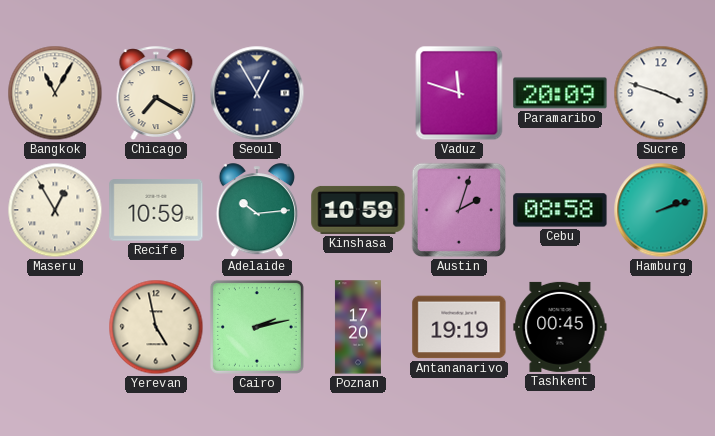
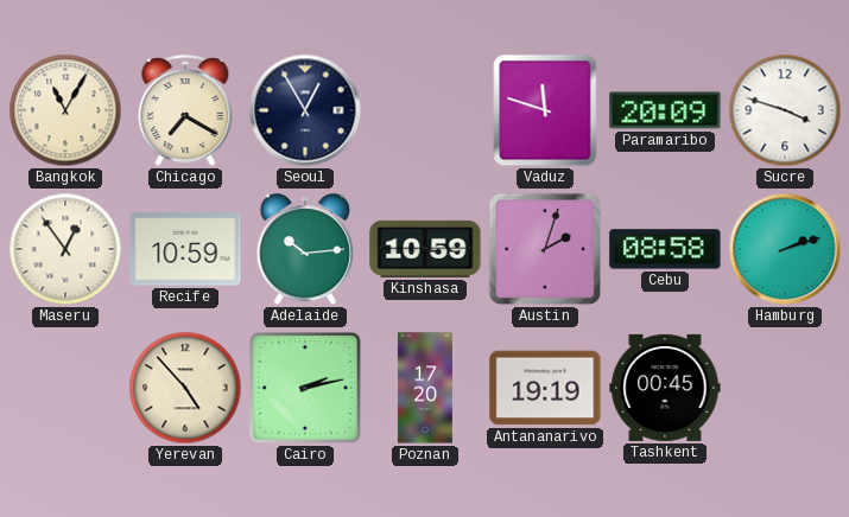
Maseru: 12:55 -> 12:54 (65, 249)
Yerevan: 4:58 -> 4:53 (185, 388)
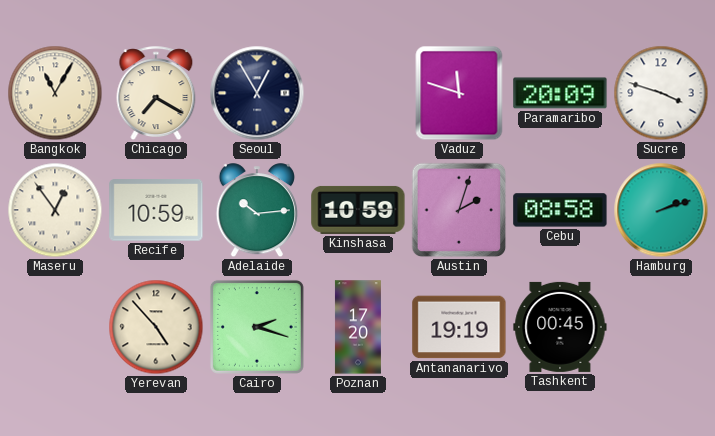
Cairo: 2:13 -> 2:18 (257, 327)
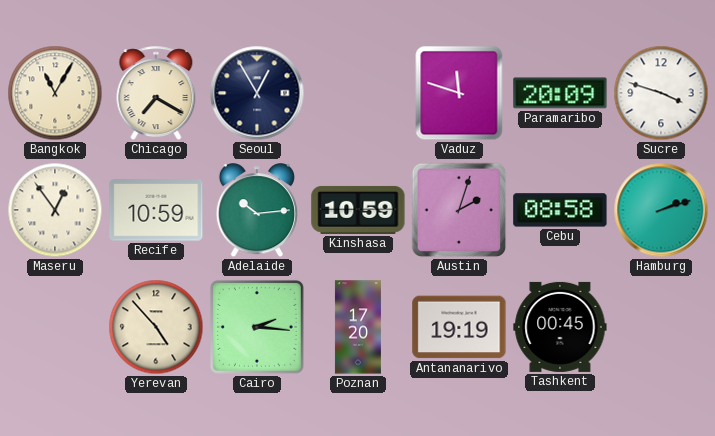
Cairo: 2:18 -> 2:16 (257, 327)
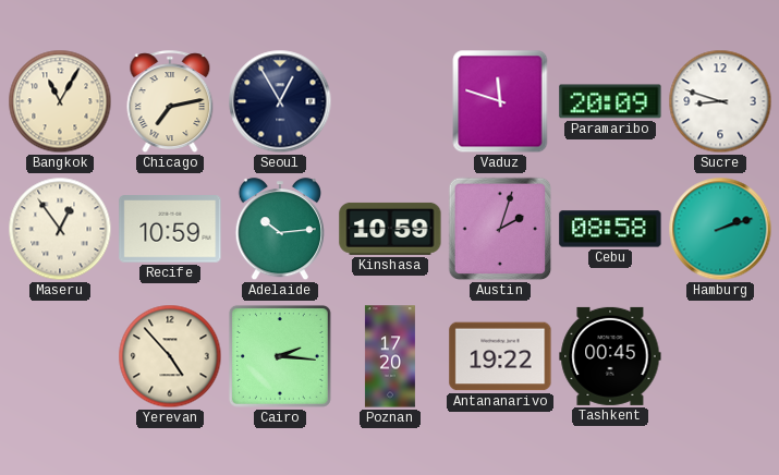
Chicago: 7:20 -> 7:13 (170, 102)
Sucre: 3:48 -> 8:48 (720, 101)
Antananarivo: 19:19 -> 19:22 (500, 356)
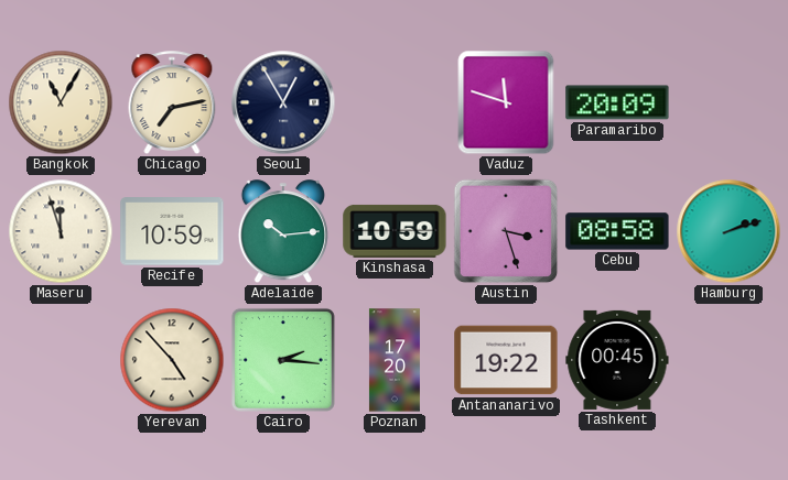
Sucre: 8:48 -> none (720, 101)
Maseru: 12:54 -> 11:57 (61, 231)
Austin: 2:03 -> 3:27 (506, 231)
